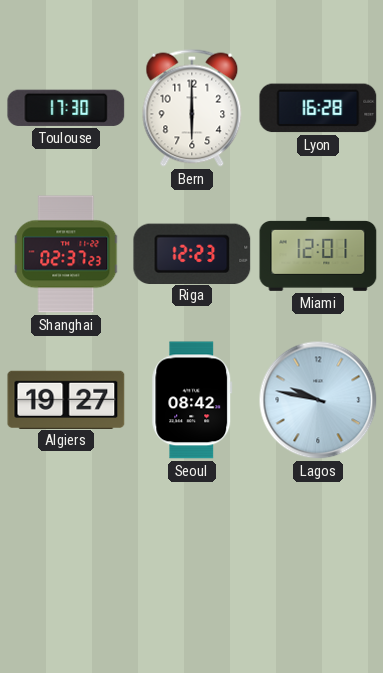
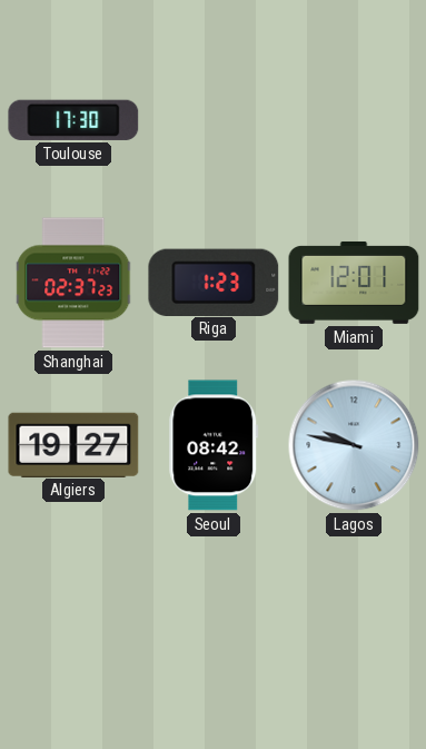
Bern: 6:00 -> none (192, 108)
Lyon: 16:28 -> none (318, 108)
Riga: 12:23 -> 1:23 (214, 282)
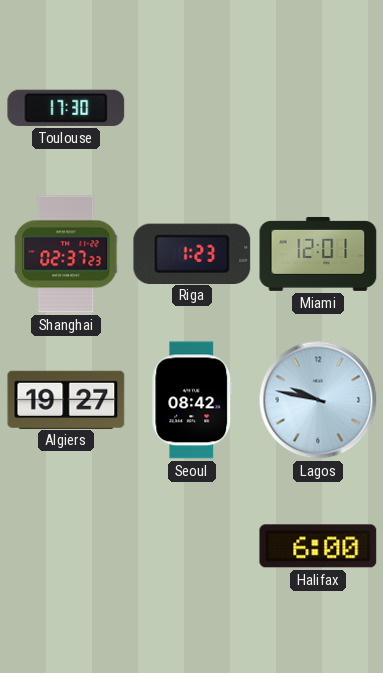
Halifax: none -> 6:00 (318, 546)
